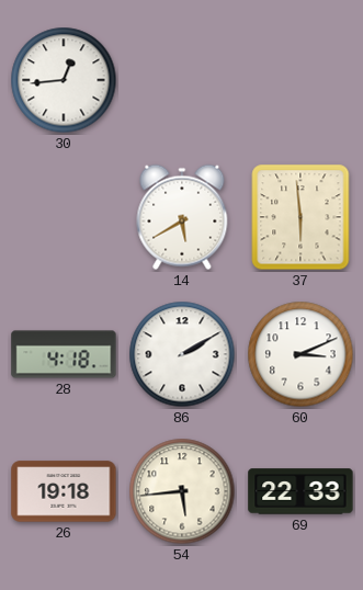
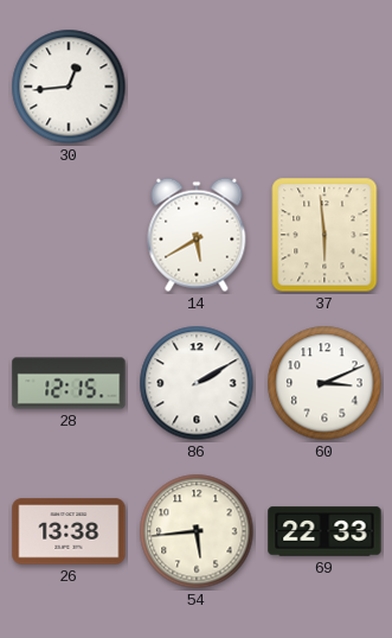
28: 4:18 -> 12:15 (69, 383)
26: 19:18 -> 13:38 (69, 531)
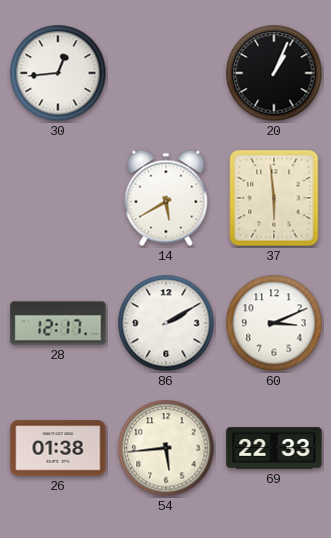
20: none -> 1:04 (274, 73)
28: 12:15 -> 12:17 (58, 323)
26: 13:38 -> 01:38 (58, 448)
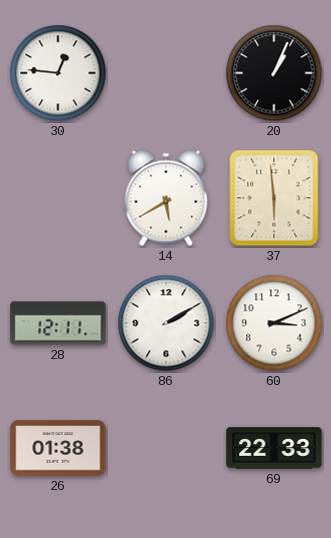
30: 12:44 -> 12:46 (58, 73)
28: 12:17 -> 12:11 (58, 323)
54: 5:44 -> none (166, 448)
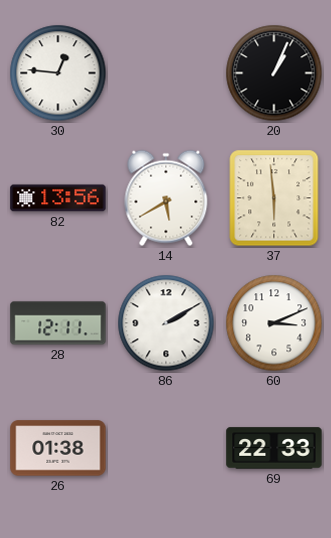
82: none -> 13:56 (58, 198)
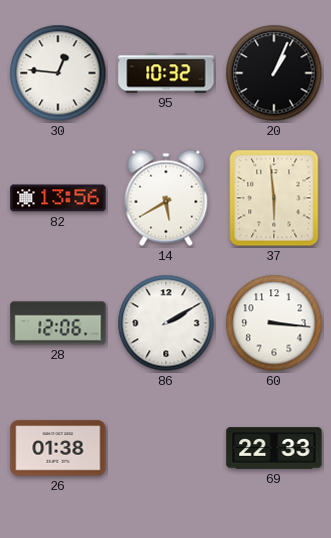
95: none -> 10:32 (166, 73)
28: 12:11 -> 12:06 (58, 323)
60: 3:11 -> 3:16 (274, 323)
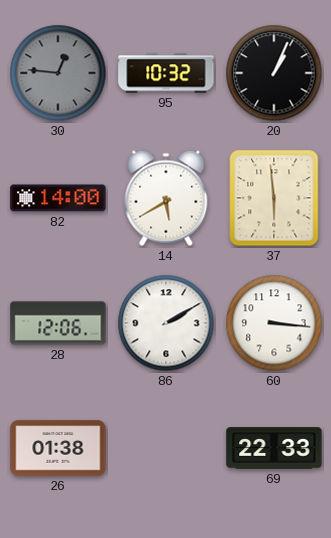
30 dial: white -> grey (58, 73)
82: 13:56 -> 14:00 (58, 198)
